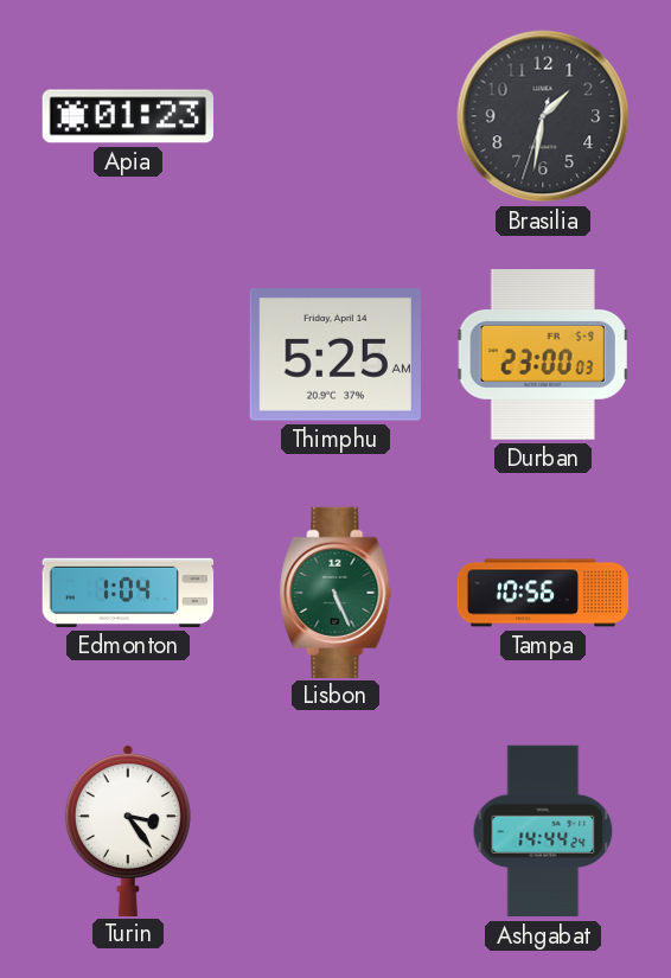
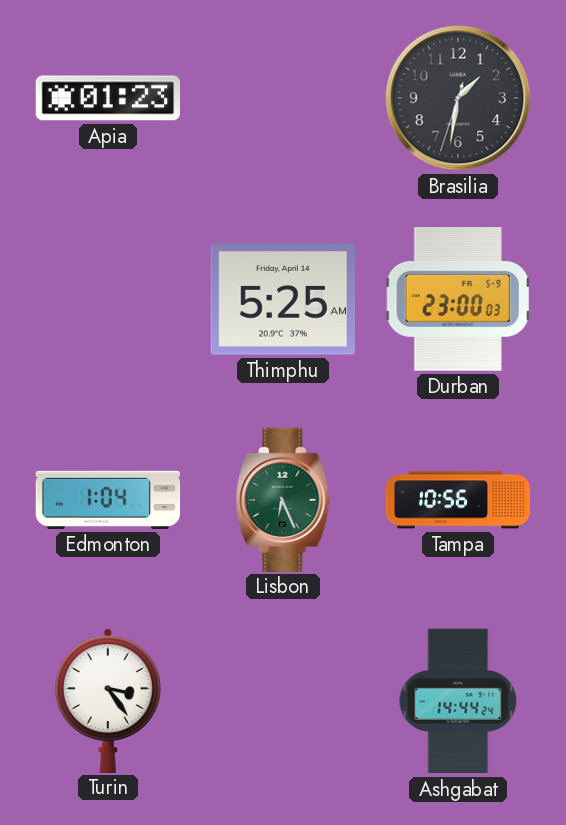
Lisbon: 5:26 -> 6:26 (283, 499)
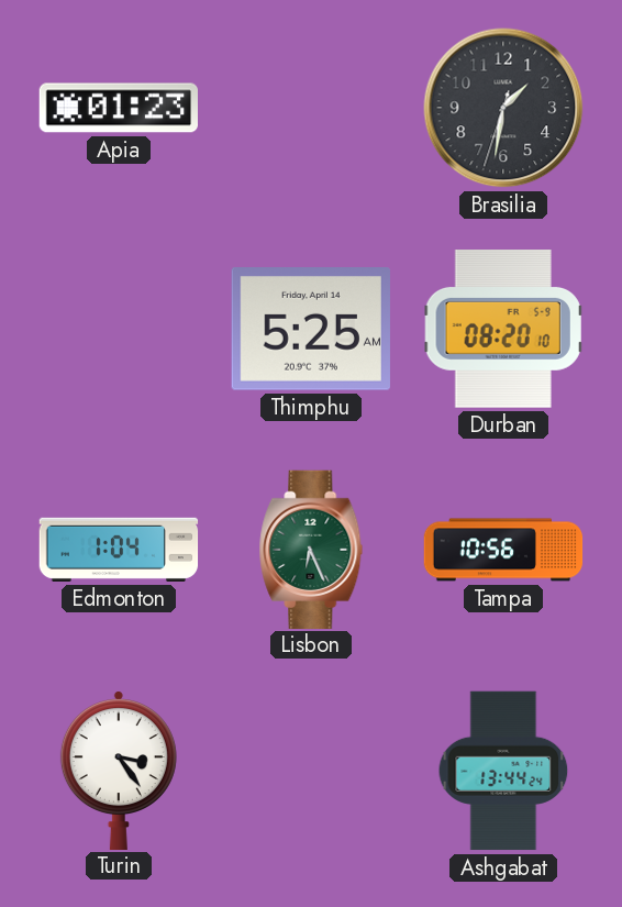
Durban: 23:00 -> 08:20 (503, 330)
Ashgabat: 14:44 -> 13:44 (503, 771)
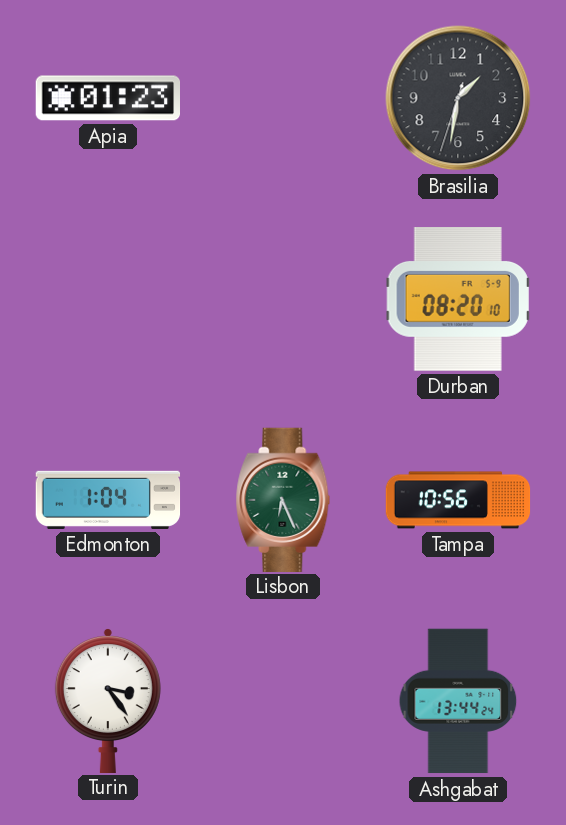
Thimphu: 5:25 -> none (311, 330)
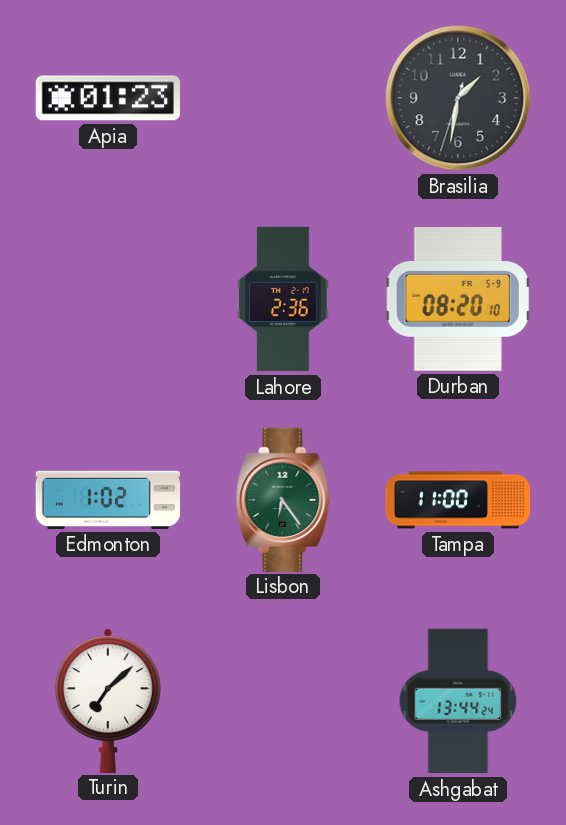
Lahore: none -> 2:36 (283, 299)
Edmonton: 1:04 -> 1:02 (108, 500)
Lisbon: 6:26 -> 6:24 (283, 499)
Tampa: 10:56 -> 11:00 (458, 500)
Turin: 3:24 -> 7:08 (108, 701)
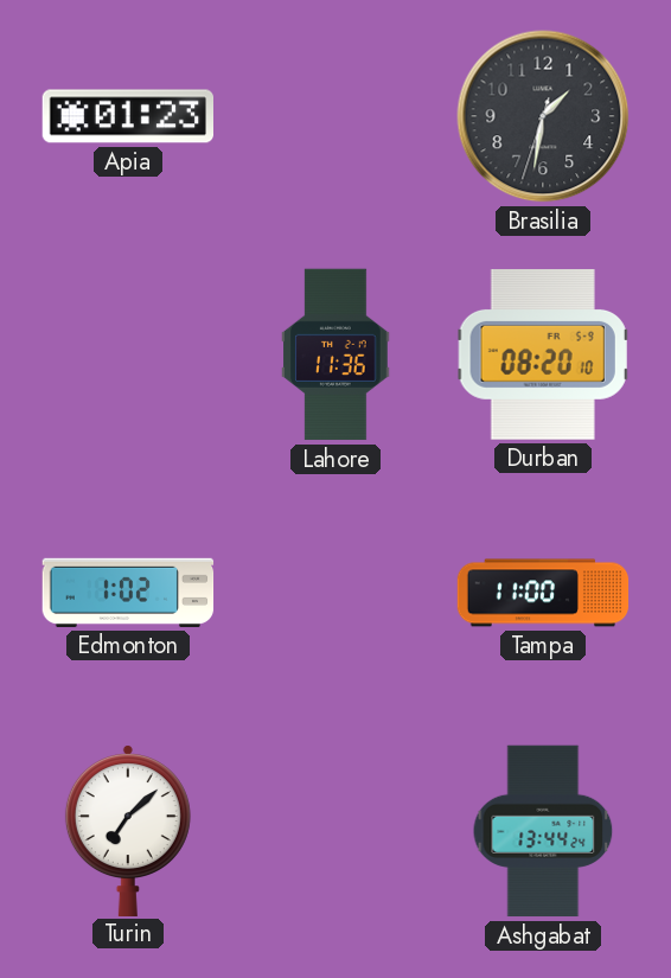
Lahore: 2:36 -> 11:36 (335, 354)
Lisbon: 6:24 -> none (283, 499)
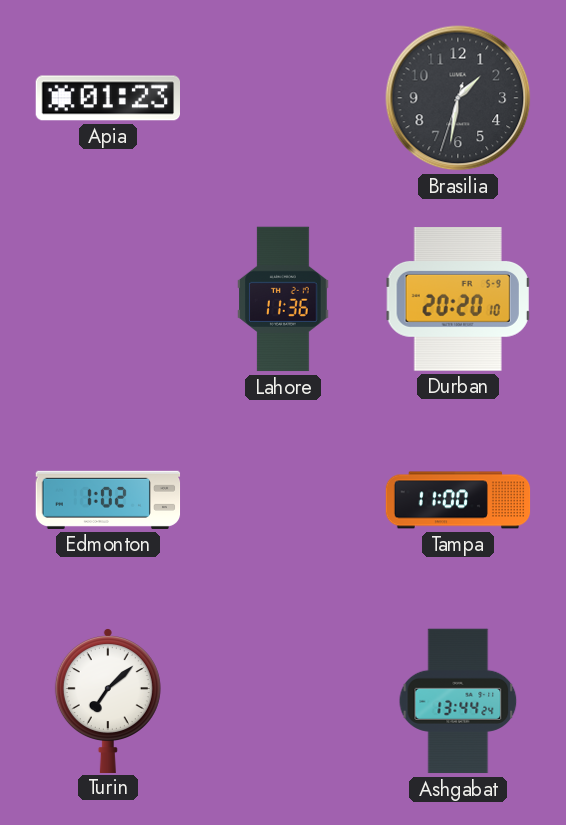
Durban: 08:20 -> 20:20 (458, 300)
